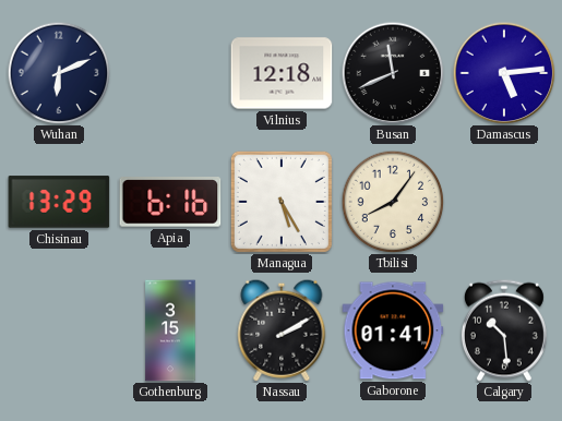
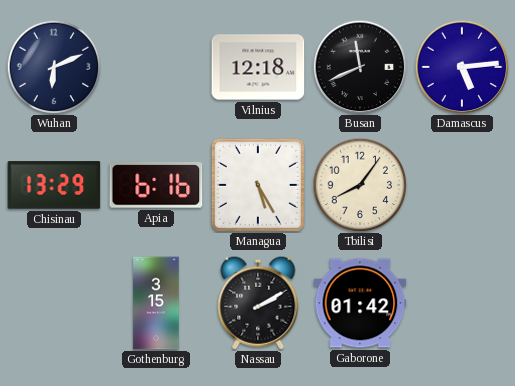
Gaborone: 01:41 -> 01:42 (360, 303)
Calgary: 10:29 -> none (504, 330)
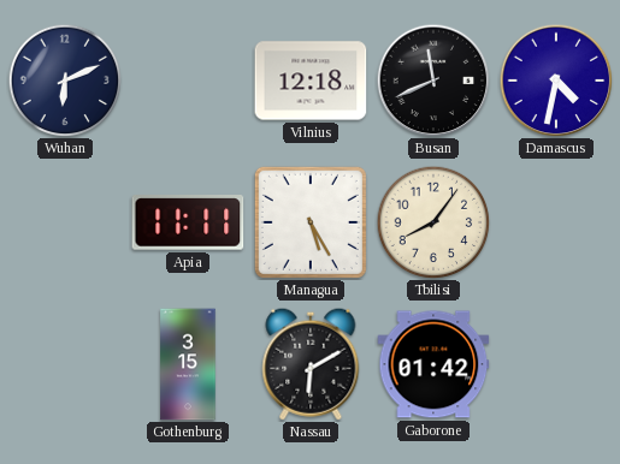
Damascus: 5:14 -> 4:32 (556, 81)
Chisinau: 13:29 -> none (54, 185)
Apia: 6:16 -> 11:11 (188, 222)
Nassau: 2:10 -> 6:10 (311, 364)
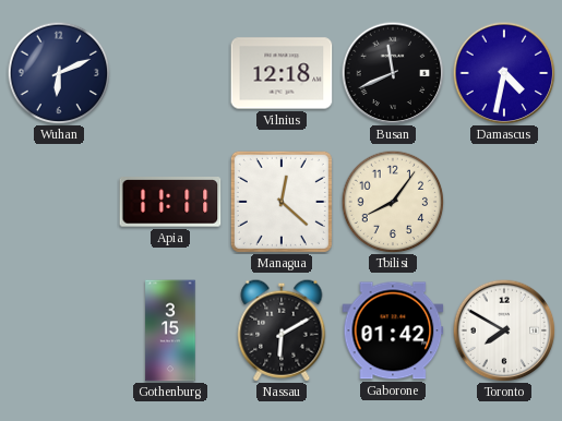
Managua: 5:25 -> 12:22 (282, 202)
Toronto: none -> 7:50 (504, 330)
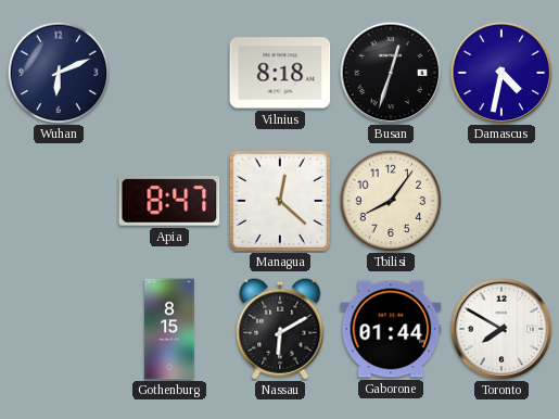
Vilnius: 12:18 -> 8:18 (280, 73)
Busan: 11:41 -> 12:33 (391, 73)
Apia: 11:11 -> 8:47 (169, 201)
Gothenburg: 3:15 -> 8:15 (169, 329)
Gaborone: 01:42 -> 01:44 (391, 329)
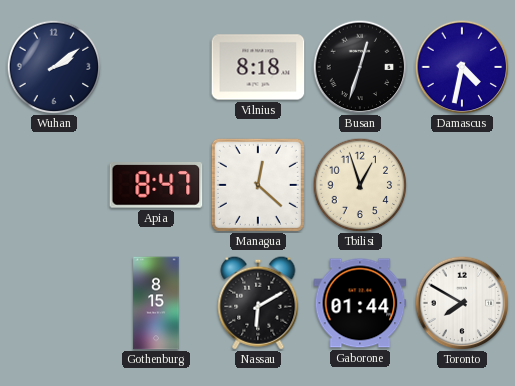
Wuhan: 6:11 -> 2:09 (54, 67)
Tbilisi: 8:06 -> 12:57 (360, 185)
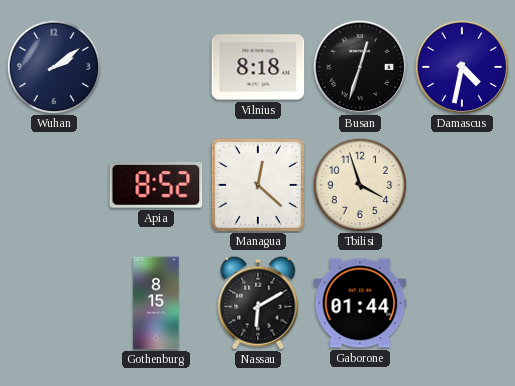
Apia: 8:47 -> 8:52 (156, 185)
Tbilisi: 12:57 -> 3:57 (360, 185)
Toronto: 7:50 -> none (462, 303)
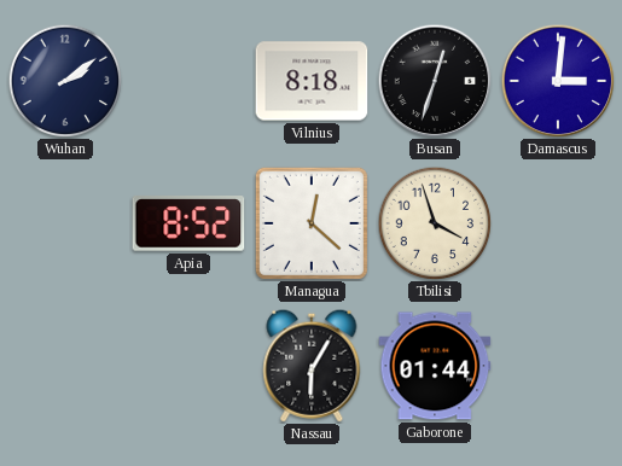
Damascus: 4:32 -> 3:01 (558, 81)
Gothenburg: 8:15 -> none (156, 303)
Nassau: 6:10 -> 6:05 (312, 366)
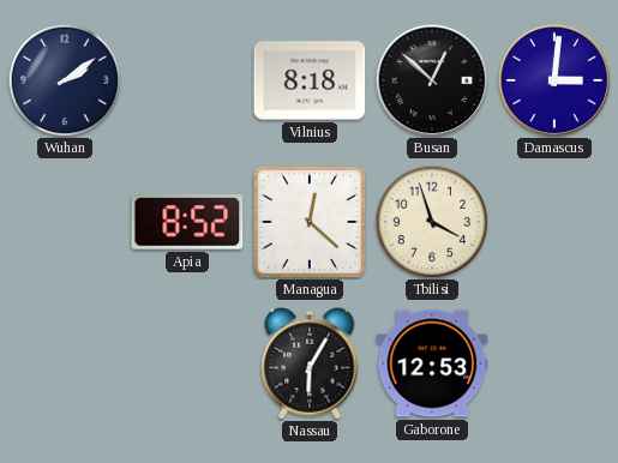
Busan: 12:33 -> 12:52 (432, 80)
Gaborone: 01:44 -> 12:53 (432, 363)
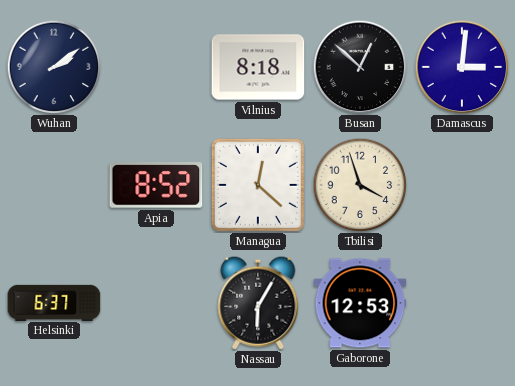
Helsinki: none -> 6:37 (54, 302)
